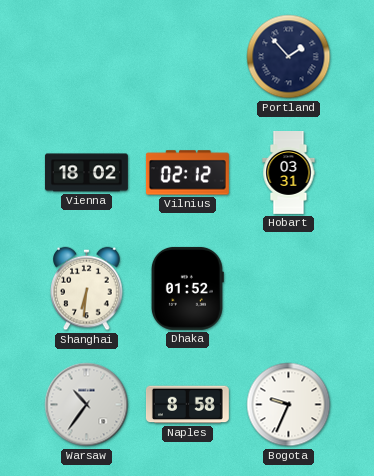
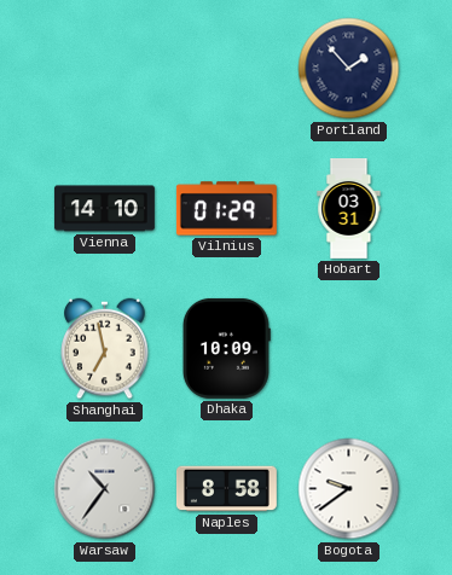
Vienna: 18:02 -> 14:10 (104, 209)
Vilnius: 02:12 -> 01:29 (226, 209)
Shanghai: 6:31 -> 6:58 (105, 349)
Dhaka: 01:52 -> 10:09 (226, 348)
Bogota: 9:34 -> 9:39 (349, 489)
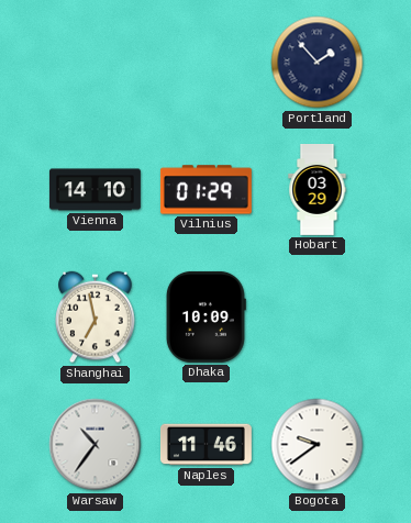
Hobart: 03:31 -> 03:29 (318, 190)
Naples: 8:58 -> 11:46 (205, 445)
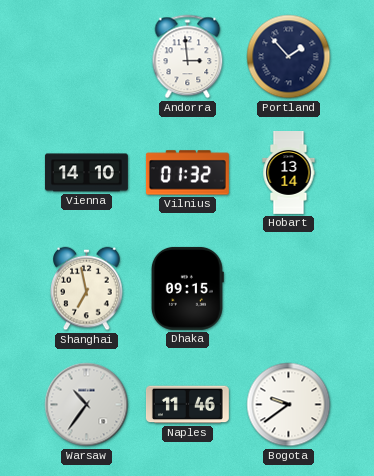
Andorra: none -> 2:59 (188, 57)
Vilnius: 01:29 -> 01:32 (187, 173)
Hobart: 03:29 -> 13:14 (289, 173)
Dhaka: 10:09 -> 09:15 (187, 288)
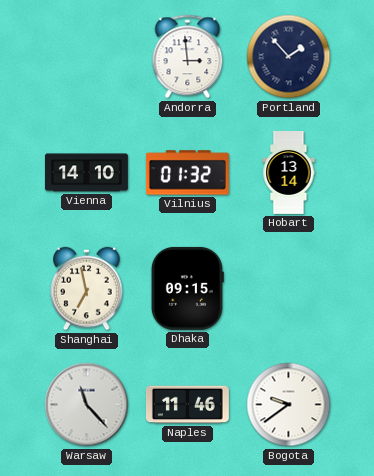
Warsaw: 10:36 -> 11:23 (87, 405)
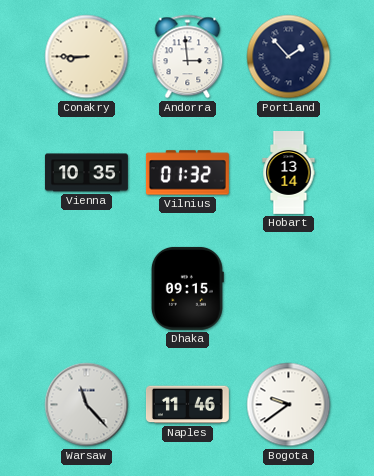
Conakry: none -> 8:45 (87, 57)
Vienna: 14:10 -> 10:35 (86, 173)
Shanghai: 6:58 -> none (87, 289)
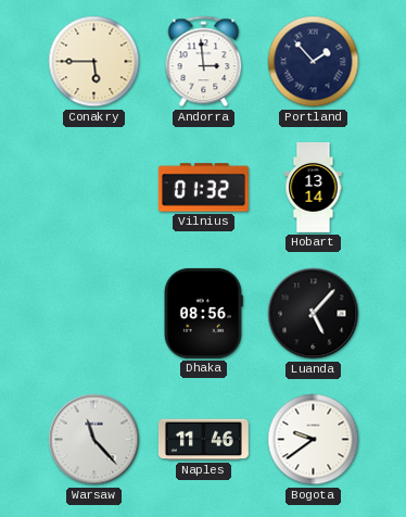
Conakry: 8:45 -> 5:45 (94, 62)
Vienna: 10:35 -> none (86, 173)
Dhaka: 09:15 -> 08:56 (203, 313)
Luanda: none -> 5:07 (314, 314)
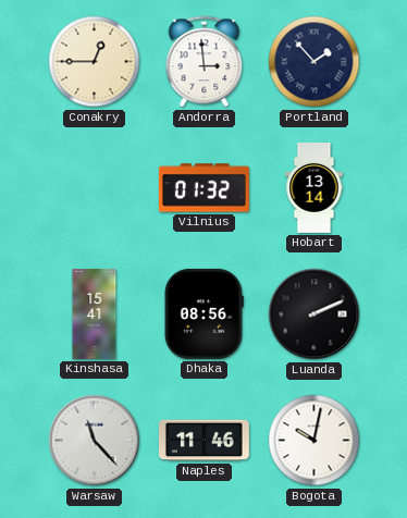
Conakry: 5:45 -> 12:45 (95, 62)
Kinshasa: none -> 15:41 (95, 314)
Luanda: 5:07 -> 2:11 (314, 314)
Bogota: 9:39 -> 10:02 (314, 441)
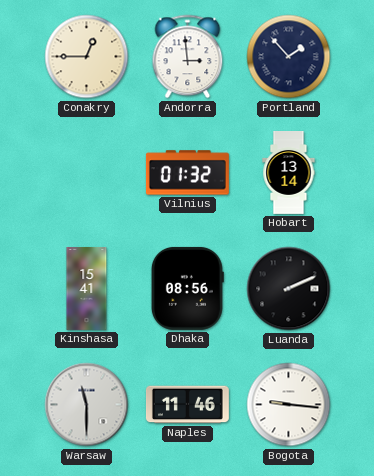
Warsaw: 11:23 -> 11:30 (87, 405)
Bogota: 10:02 -> 9:16 (289, 405)
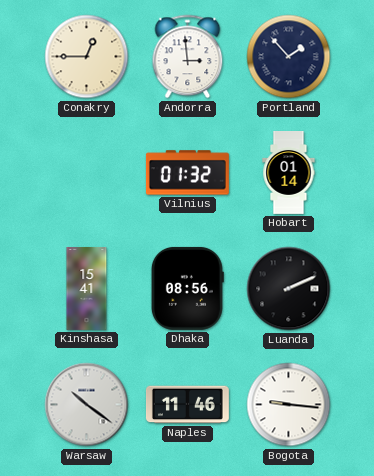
Hobart: 13:14 -> 01:14 (289, 173)
Warsaw: 11:30 -> 10:21 (87, 405)
